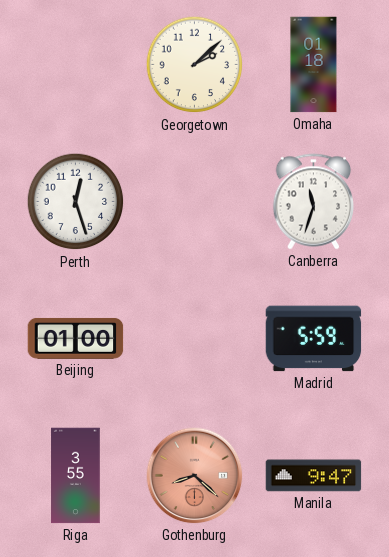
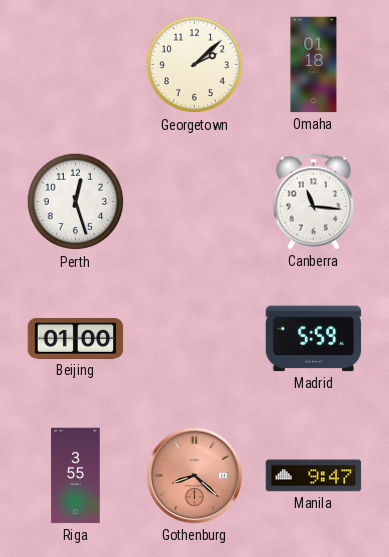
Canberra: 11:33 -> 11:16 (314, 202)
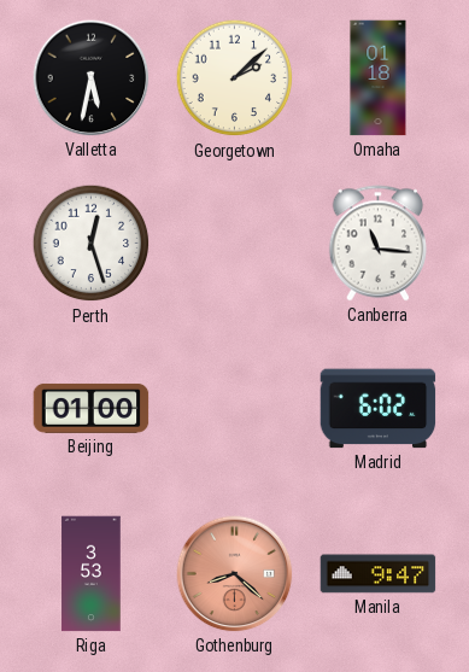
Valletta: none -> 5:32 (92, 78)
Madrid: 5:59 -> 6:02 (379, 409)
Riga: 3:55 -> 3:53 (92, 574)
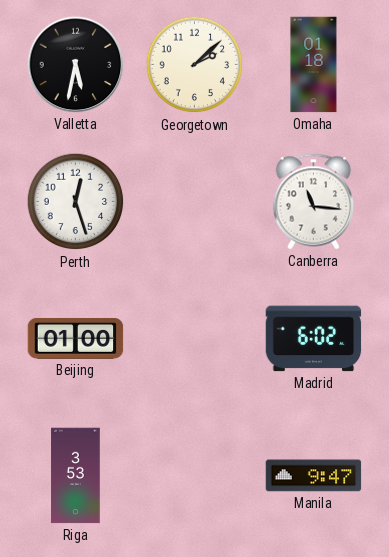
Gothenburg: 8:22 -> none (235, 574)
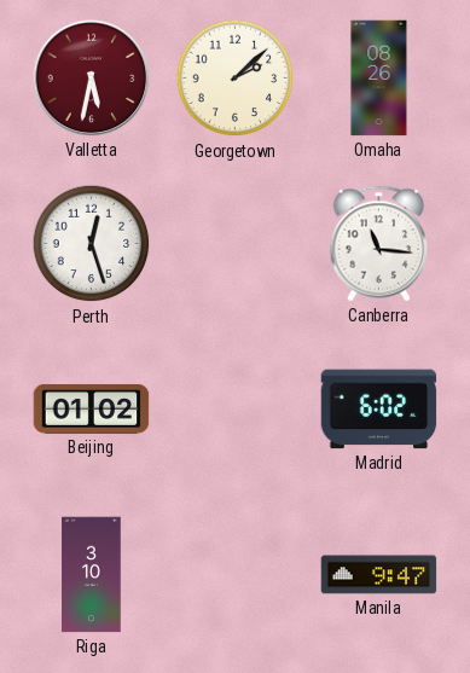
Valletta dial: black -> burgundy (92, 79)
Omaha: 01:18 -> 08:26 (379, 79)
Beijing: 01:00 -> 01:02 (92, 408)
Riga: 3:53 -> 3:10 (92, 575)
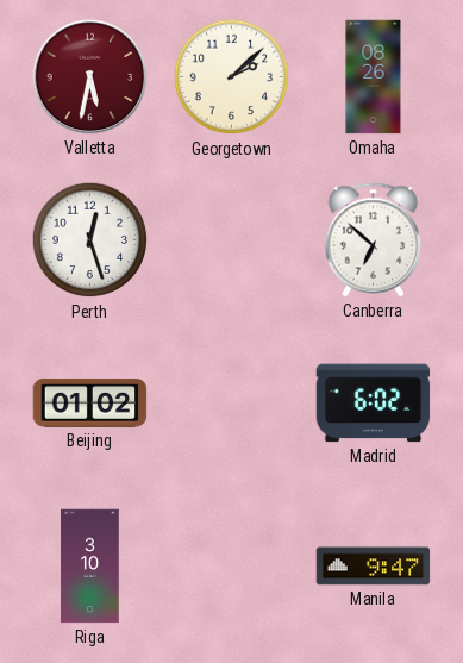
Canberra: 11:16 -> 6:52 (374, 240)
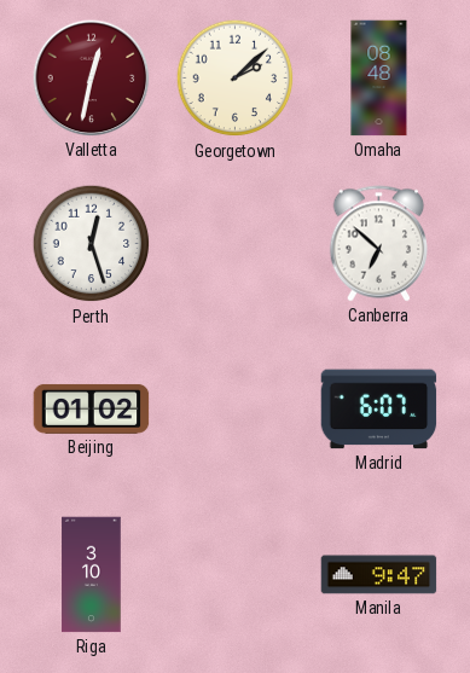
Valletta: 5:32 -> 12:32 (92, 79)
Omaha: 08:26 -> 08:48 (379, 79)
Madrid: 6:02 -> 6:07 (379, 410)
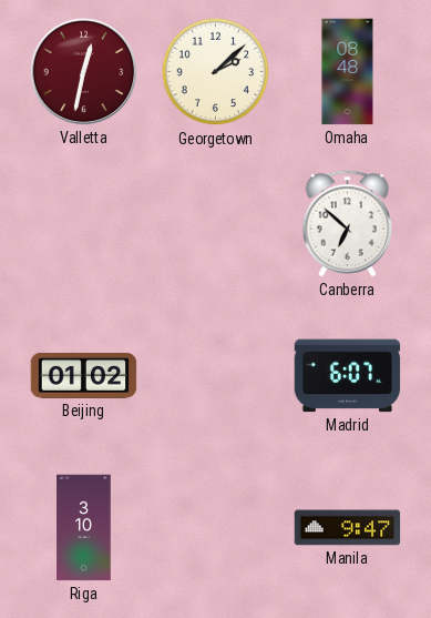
Perth: 12:27 -> none (92, 244)
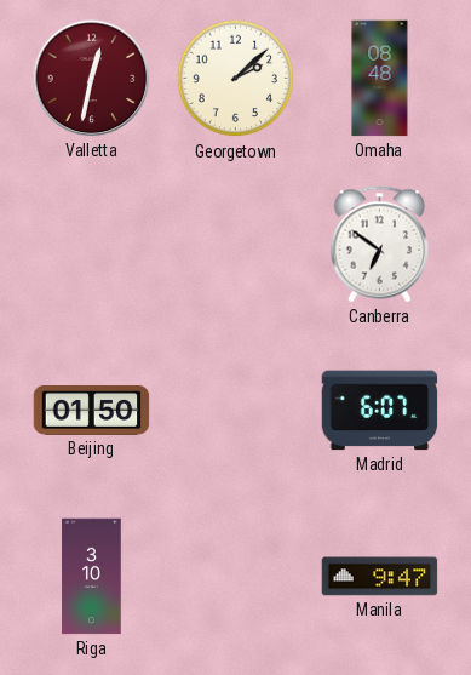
Canberra: 6:52 -> 6:51 (380, 245)
Beijing: 01:02 -> 01:50 (92, 410)
